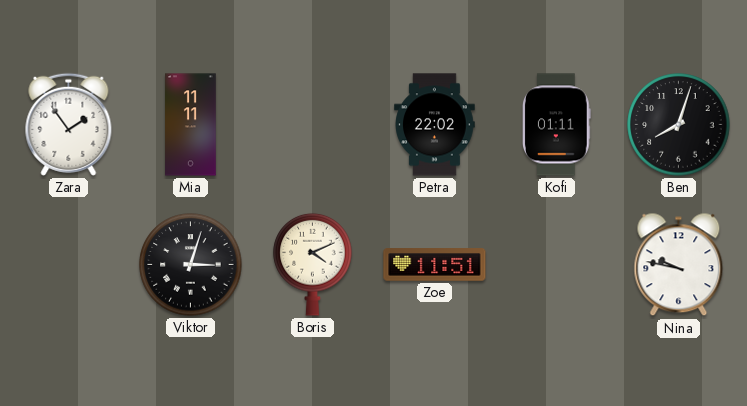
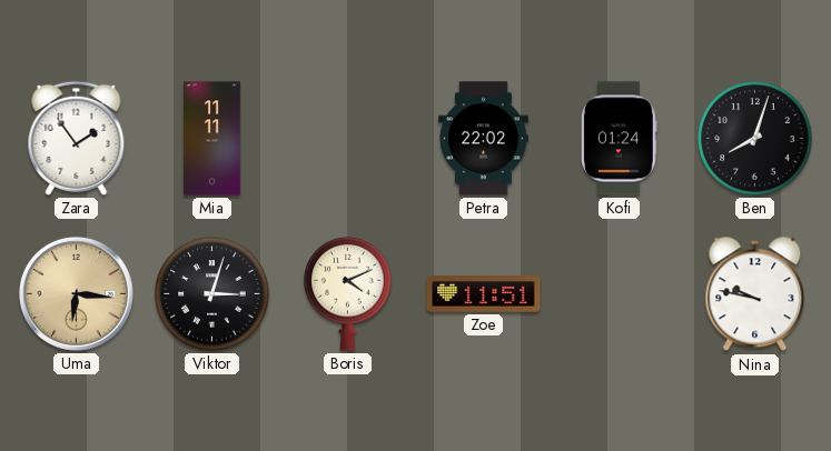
Kofi: 01:11 -> 01:24 (620, 139)
Uma: none -> 6:16 (76, 293)
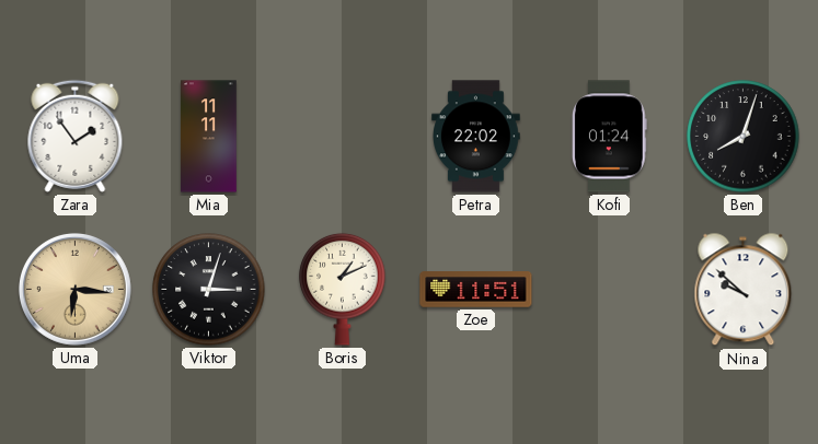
Boris: 4:11 -> 1:11 (343, 289)
Nina: 9:47 -> 9:52 (744, 290)
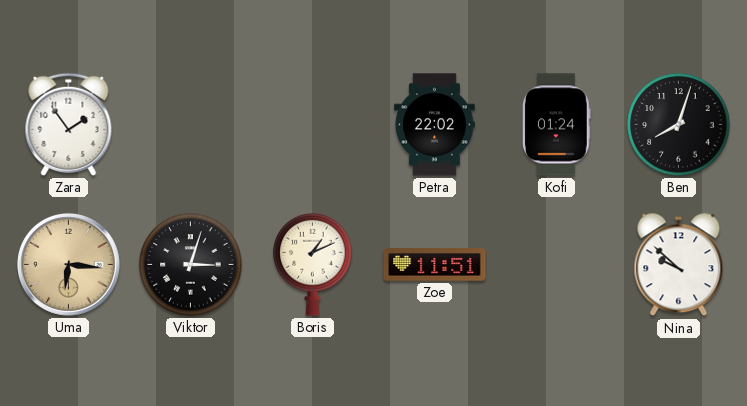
Mia: 11:11 -> none (209, 137)
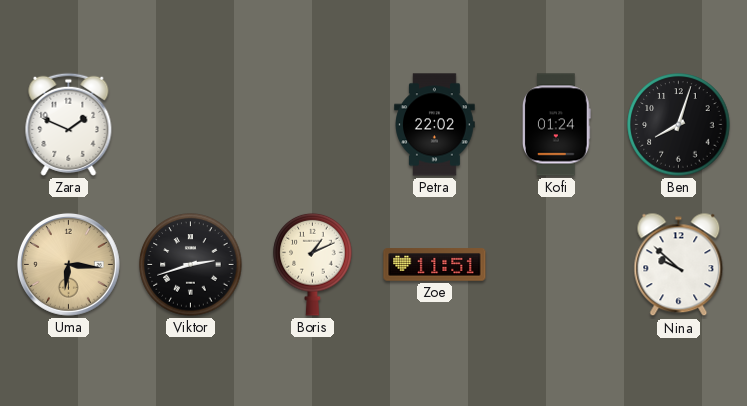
Zara: 1:54 -> 1:49 (69, 124)
Viktor: 3:03 -> 2:42 (191, 265)
